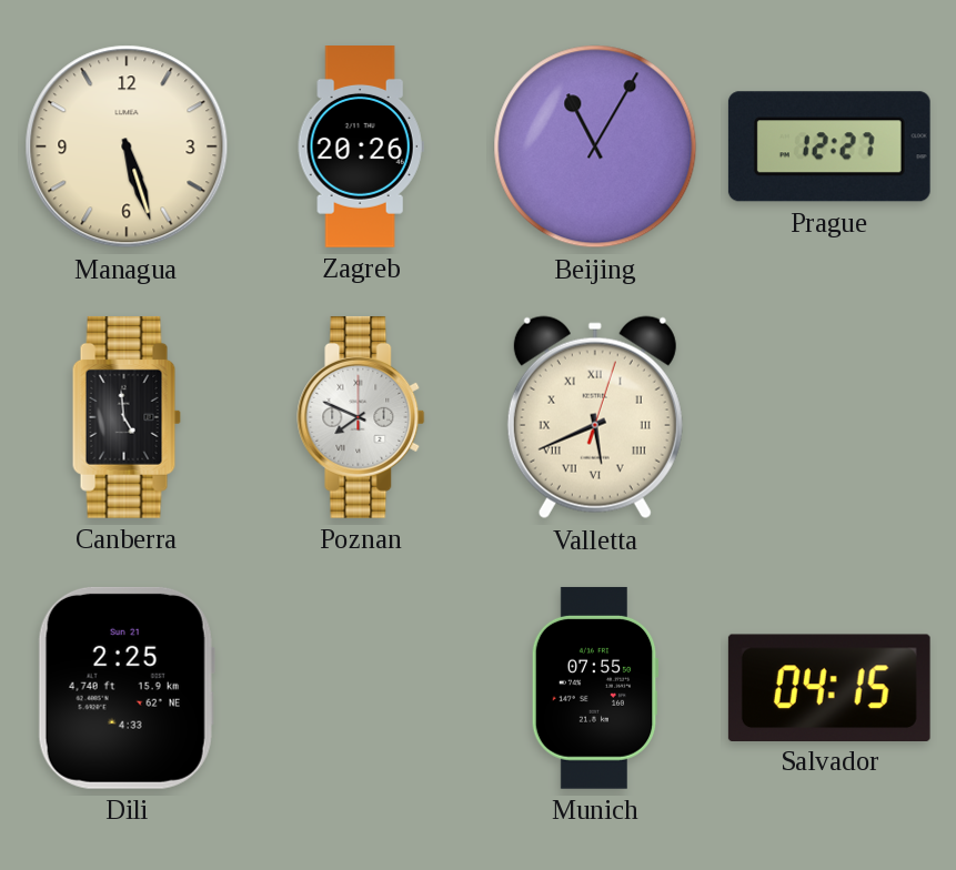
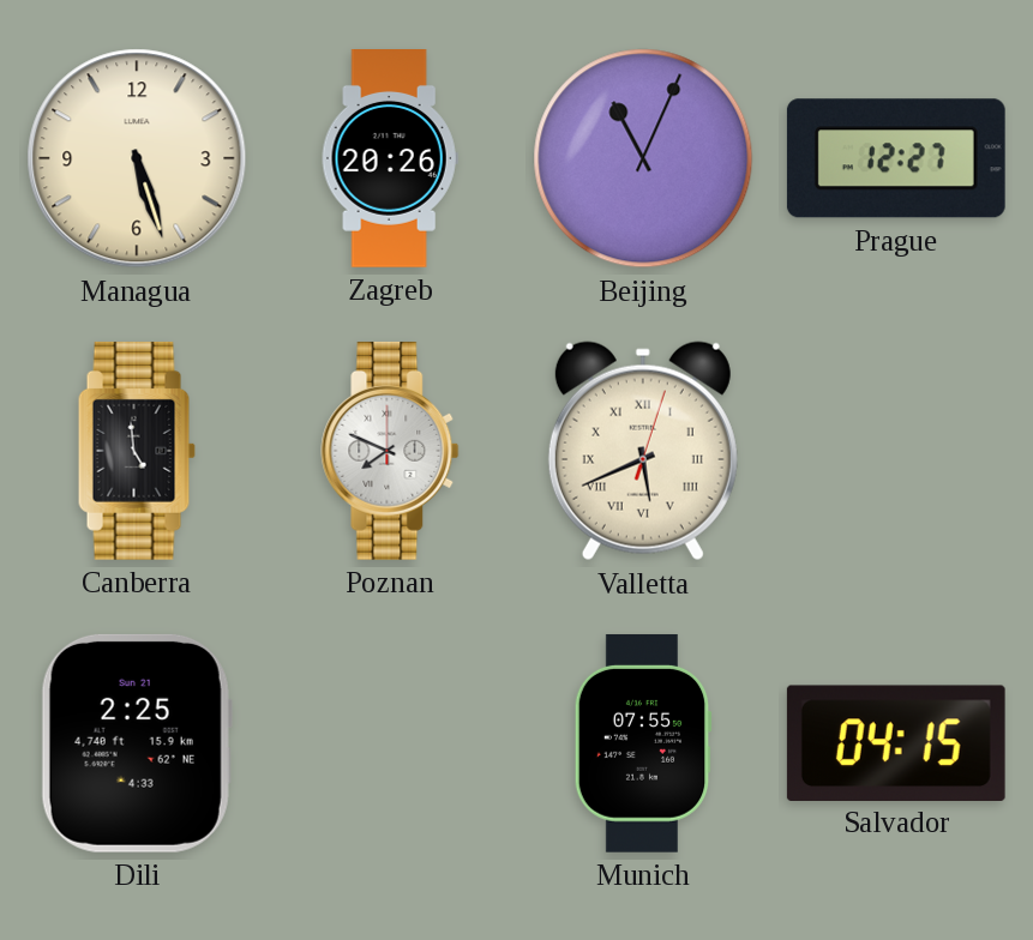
Beijing: 11:05 -> 11:04 (643, 158)
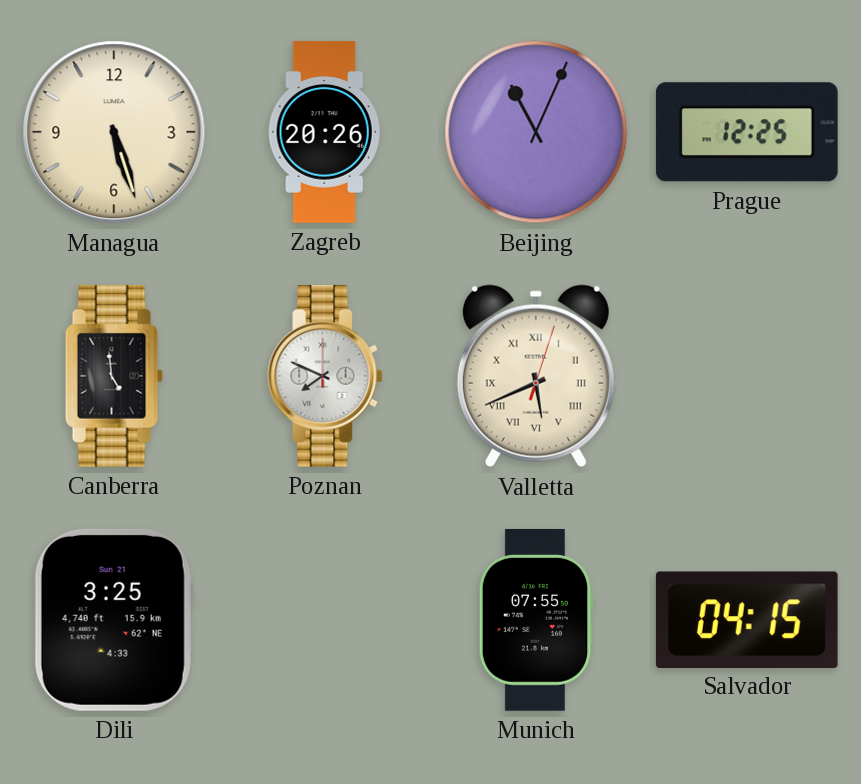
Prague: 12:27 -> 12:25 (747, 132)
Dili: 2:25 -> 3:25 (114, 620)
